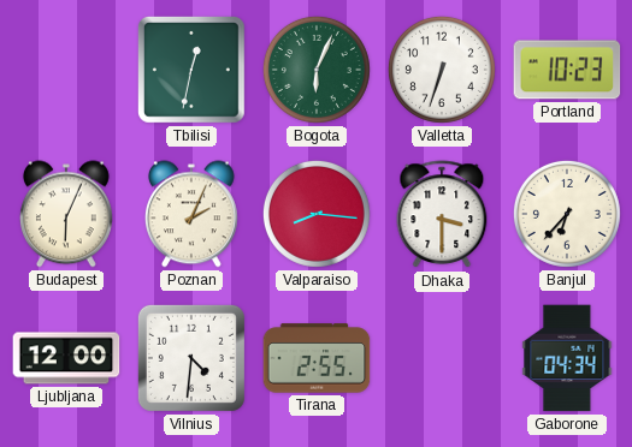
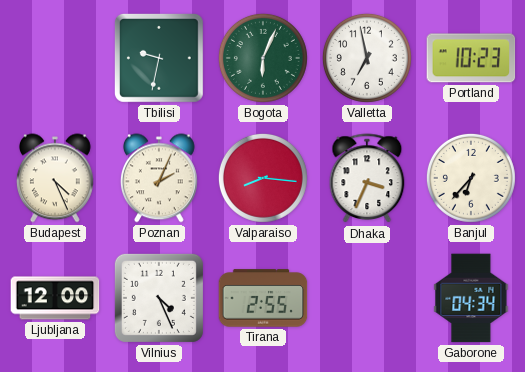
Tbilisi: 12:32 -> 9:32 (159, 58)
Valletta: 6:33 -> 6:58 (367, 58)
Budapest: 6:04 -> 4:26 (55, 178)
Dhaka: 3:30 -> 3:34 (367, 179)
Vilnius: 4:31 -> 4:26 (159, 298)
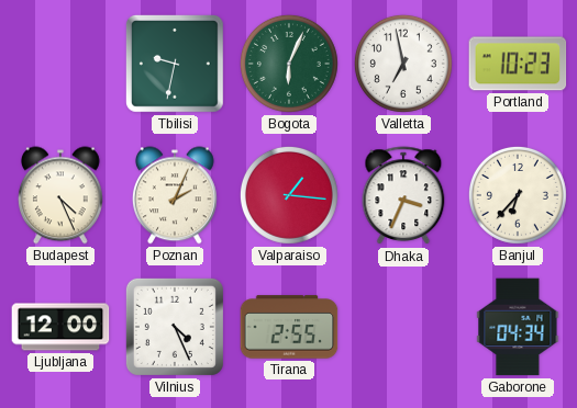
Valparaiso: 8:16 -> 1:16 (289, 195)
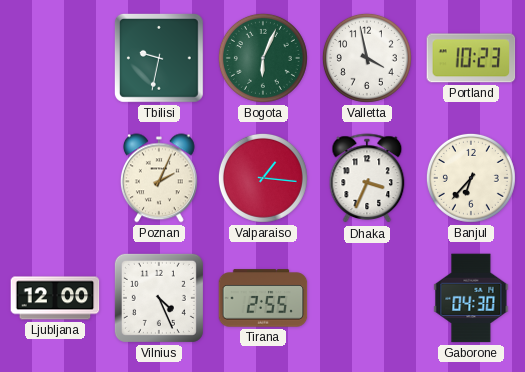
Valletta: 6:58 -> 3:58 (367, 58)
Budapest: 4:26 -> none (60, 195)
Gaborone: 04:34 -> 04:30 (471, 298)
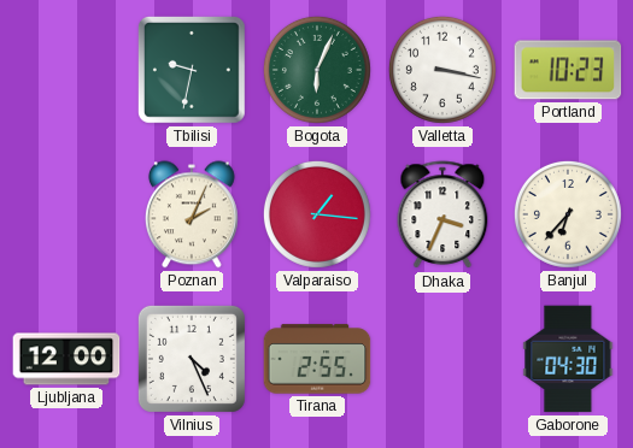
Valletta: 3:58 -> 3:17 (442, 70)
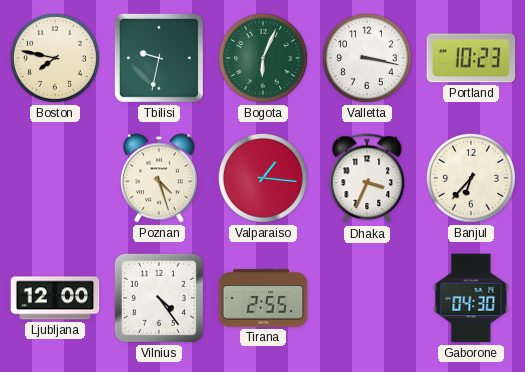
Boston: none -> 7:47 (55, 58)
Poznan: 2:04 -> 4:27 (159, 178)
Vilnius: 4:26 -> 4:24 (159, 298)
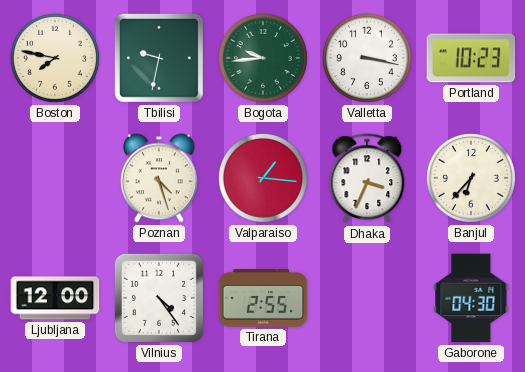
Bogota: 6:04 -> 9:44 (263, 58)
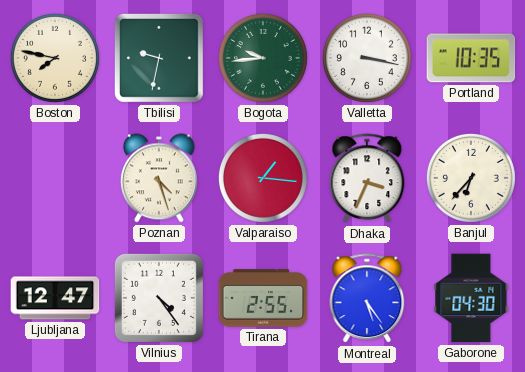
Portland: 10:23 -> 10:35 (471, 58)
Ljubljana: 12:00 -> 12:47 (55, 298)
Montreal: none -> 5:24 (367, 299)
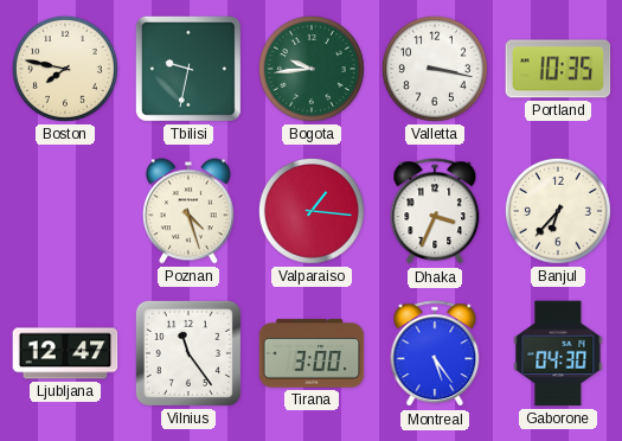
Vilnius: 4:24 -> 11:24 (188, 353)
Tirana: 2:55 -> 3:00 (312, 353)
